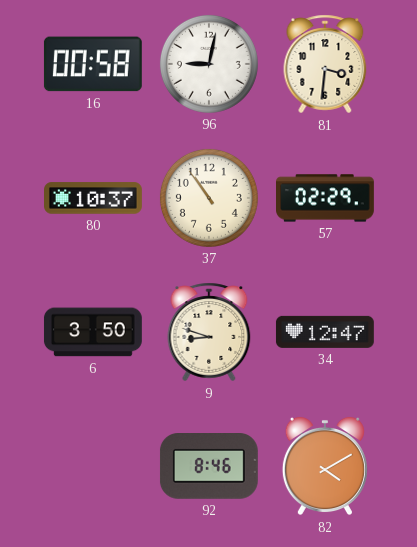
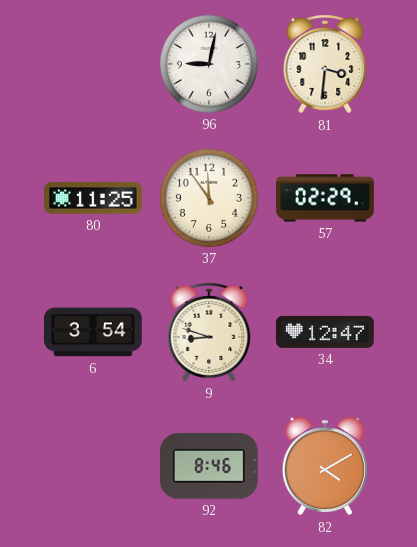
16: 00:58 -> none (93, 64)
80: 10:37 -> 11:25 (94, 198)
37: 10:54 -> 11:54 (209, 198)
6: 3:50 -> 3:54 (93, 332)
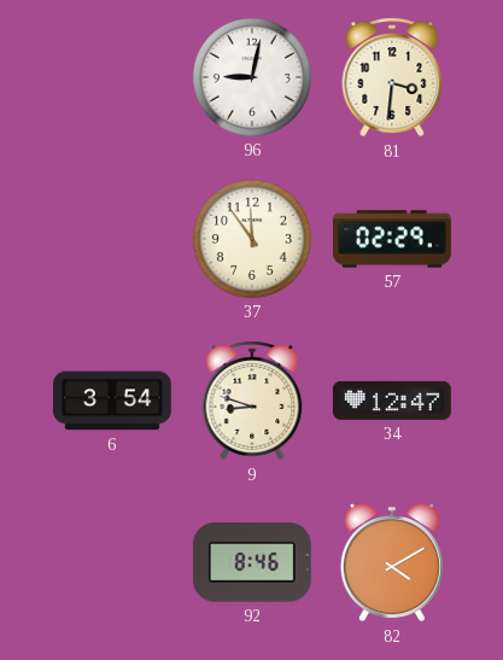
80: 11:25 -> none (94, 198)
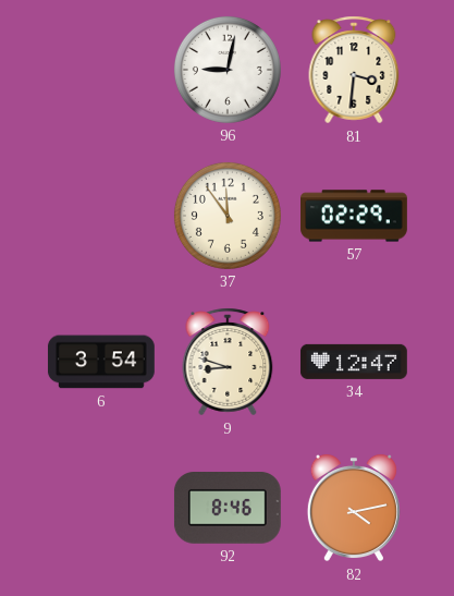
82: 4:10 -> 4:13 (354, 508)
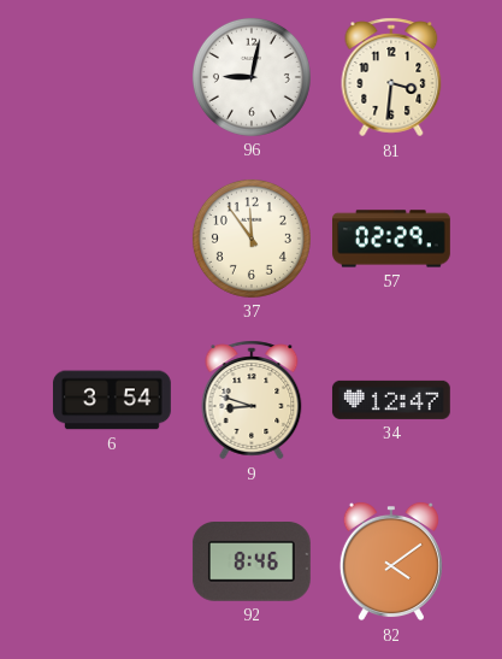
82: 4:13 -> 4:09 (391, 561)
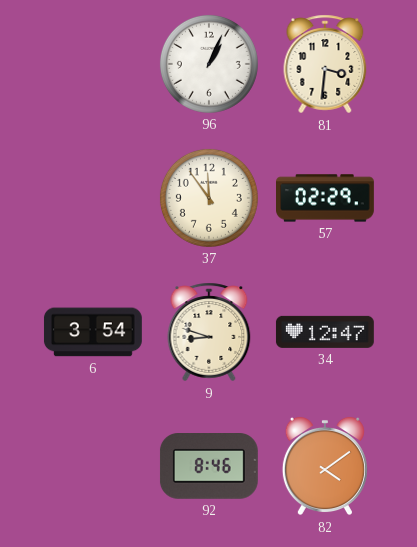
96: 9:02 -> 1:04 (209, 64)
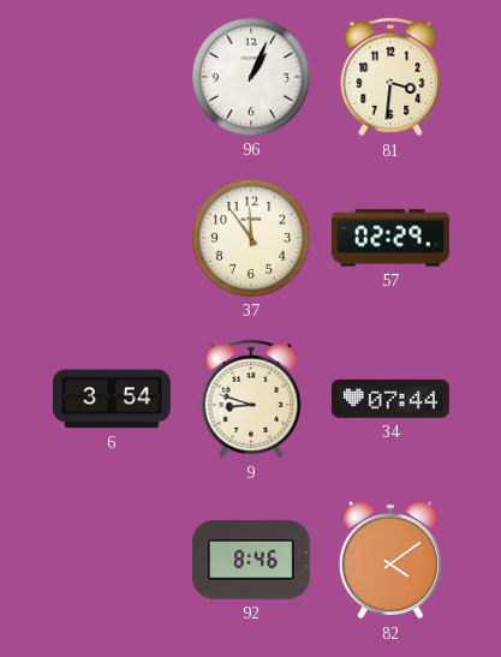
34: 12:47 -> 07:44 (390, 399)
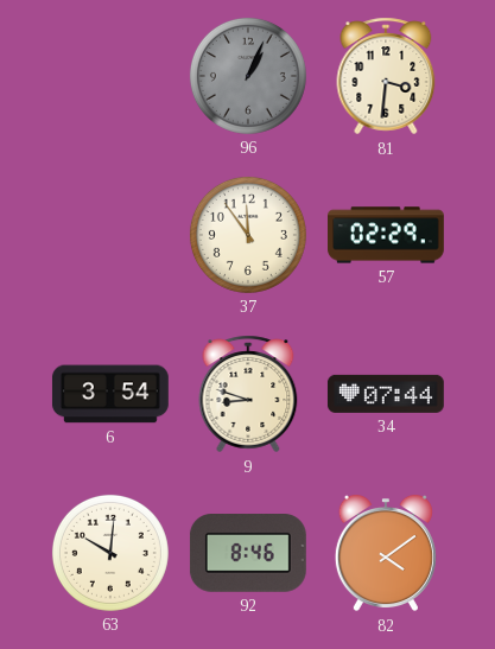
96 dial: white -> grey (248, 76)
63: none -> 10:01 (110, 553)
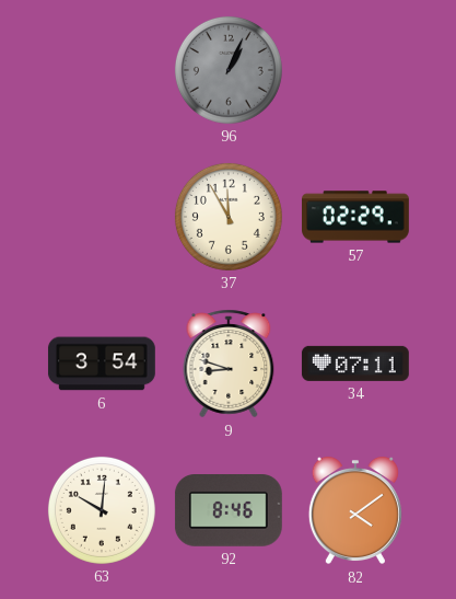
81: 3:31 -> none (386, 76)
37: 11:54 -> 11:55 (229, 217)
34: 07:44 -> 07:11 (355, 364)
